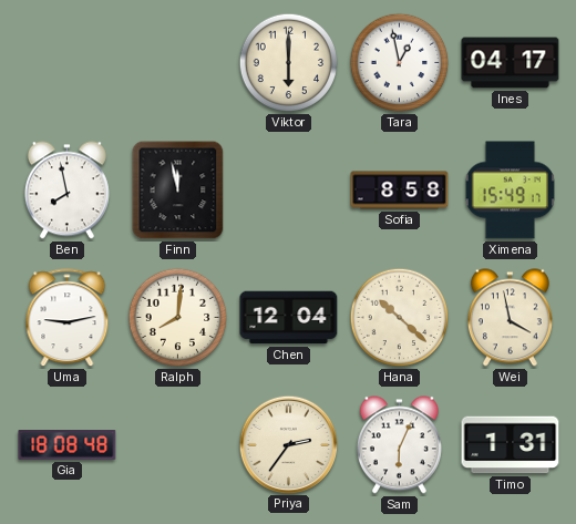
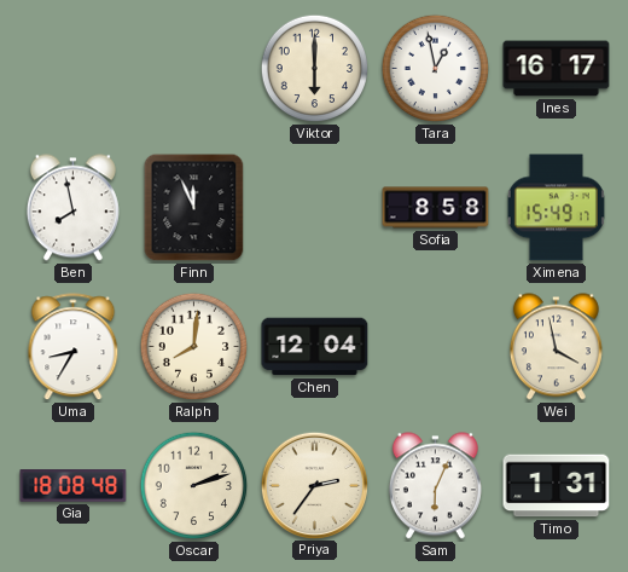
Ines: 04:17 -> 16:17 (557, 69)
Finn: 11:58 -> 11:56 (194, 208)
Uma: 9:13 -> 8:35 (74, 347)
Hana: 10:22 -> none (400, 318)
Oscar: none -> 2:12 (194, 486)
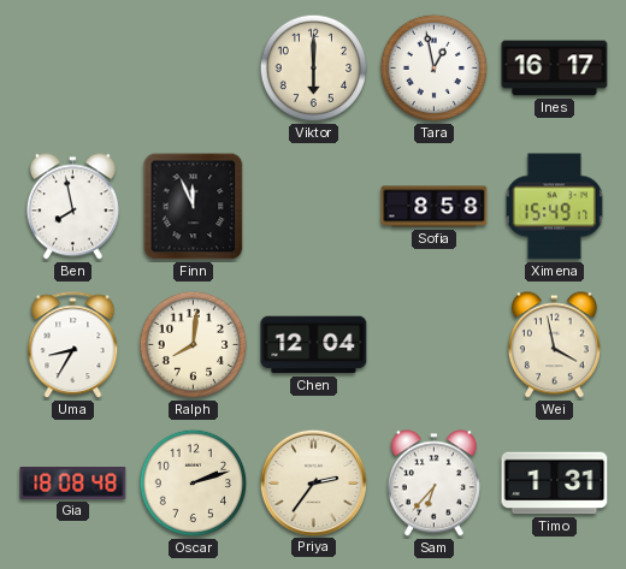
Sam: 6:04 -> 6:37 (433, 484)
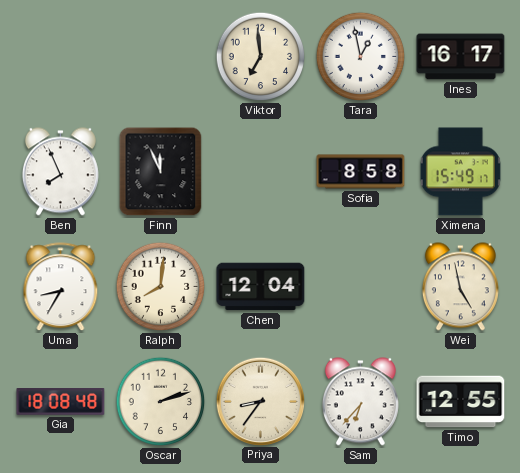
Viktor: 6:00 -> 6:59 (261, 57)
Ben: 7:58 -> 7:56 (60, 172)
Wei: 3:58 -> 4:58 (460, 287)
Priya: 2:36 -> 8:36 (260, 401)
Timo: 1:31 -> 12:55 (461, 402)
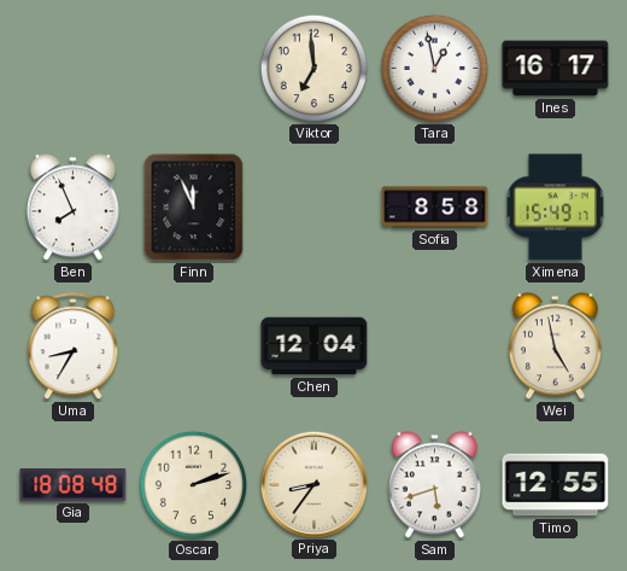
Ralph: 8:01 -> none (161, 287)
Sam: 6:37 -> 5:42 (434, 485)
